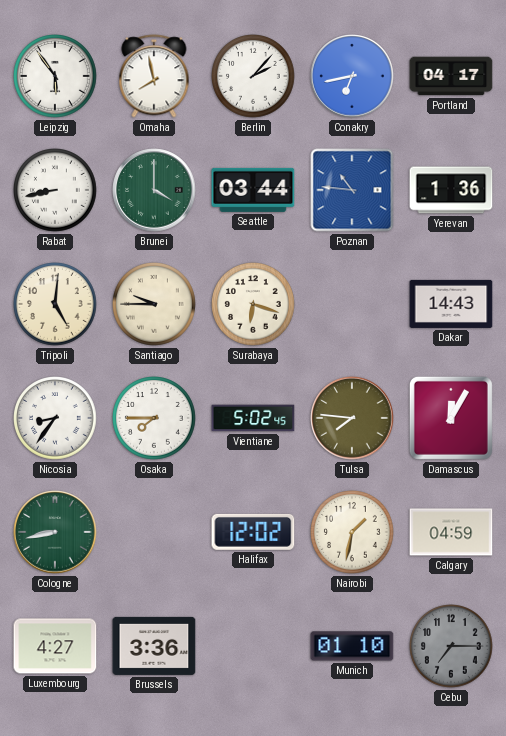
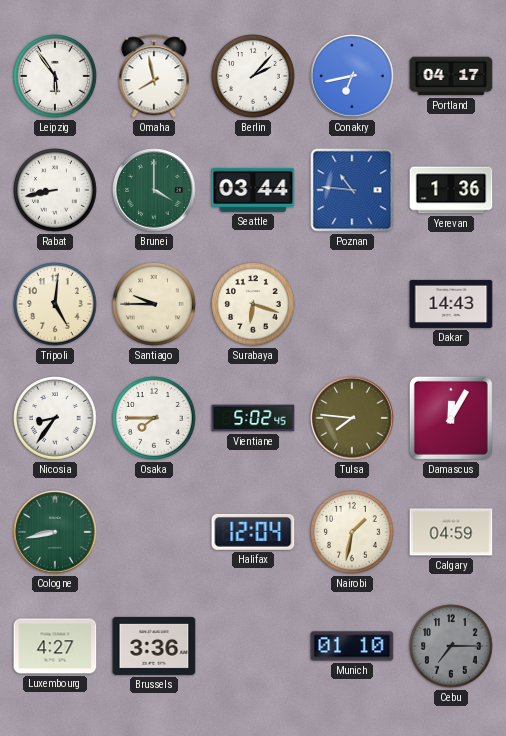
Halifax: 12:02 -> 12:04 (253, 532)
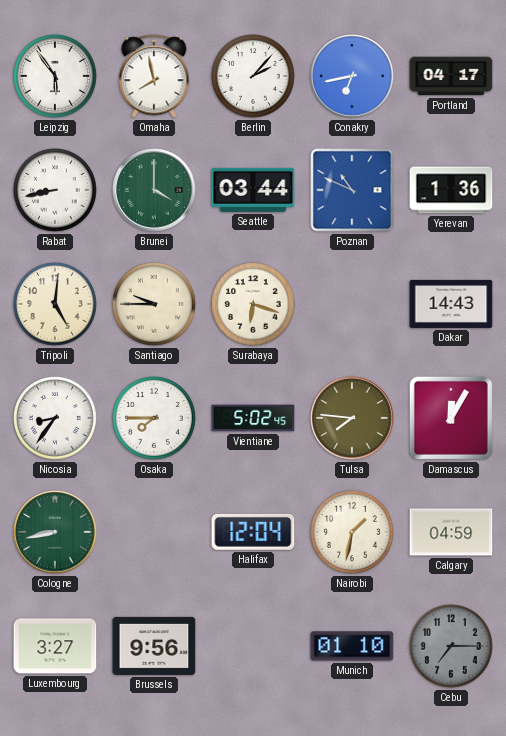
Poznan: 10:46 -> 10:49 (352, 190)
Luxembourg: 4:27 -> 3:27 (55, 646)
Brussels: 3:36 -> 9:56 (154, 646)
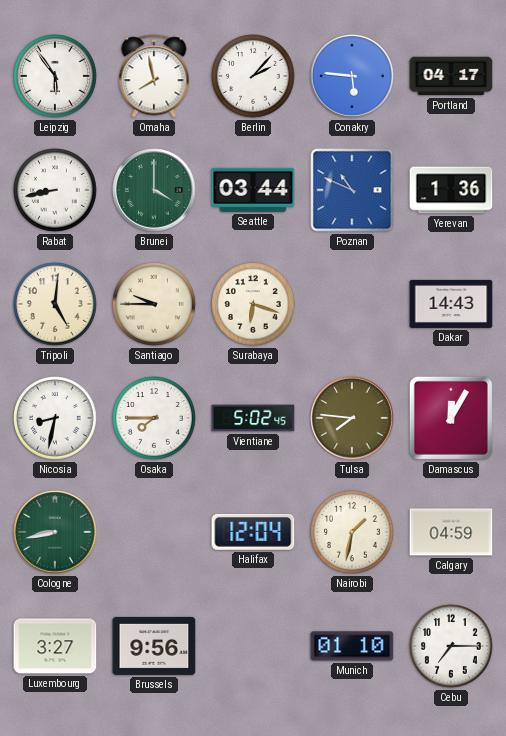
Conakry: 6:43 -> 5:46 (352, 76)
Nicosia: 8:36 -> 8:32 (56, 419)
Cebu dial: grey -> white (452, 647)
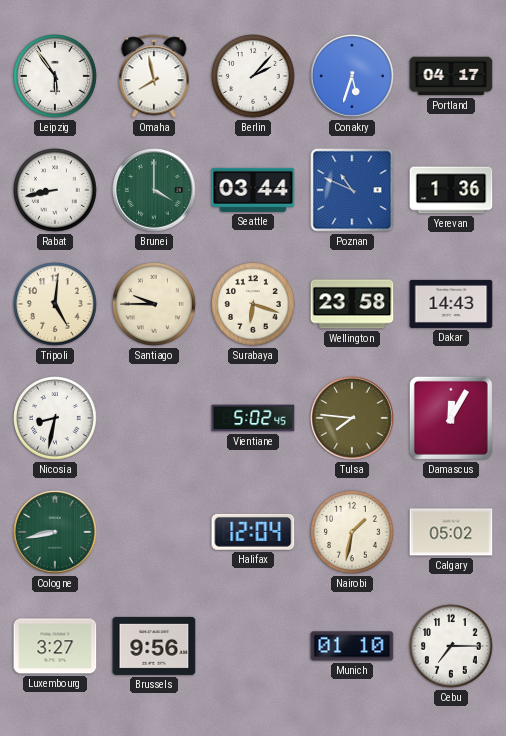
Conakry: 5:46 -> 5:33 (352, 76)
Wellington: none -> 23:58 (352, 304)
Osaka: 7:45 -> none (155, 419)
Calgary: 04:59 -> 05:02 (451, 532)
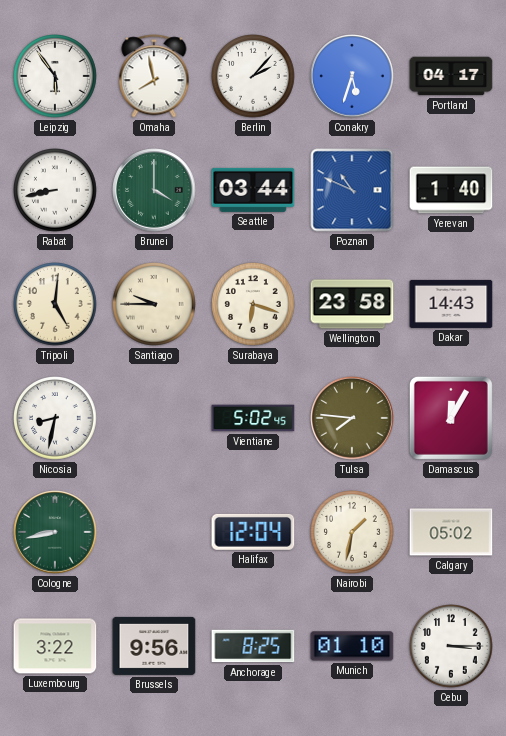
Yerevan: 1:36 -> 1:40 (451, 190)
Luxembourg: 3:27 -> 3:22 (55, 646)
Anchorage: none -> 8:25 (253, 646)
Cebu: 7:15 -> 3:15 (452, 647)
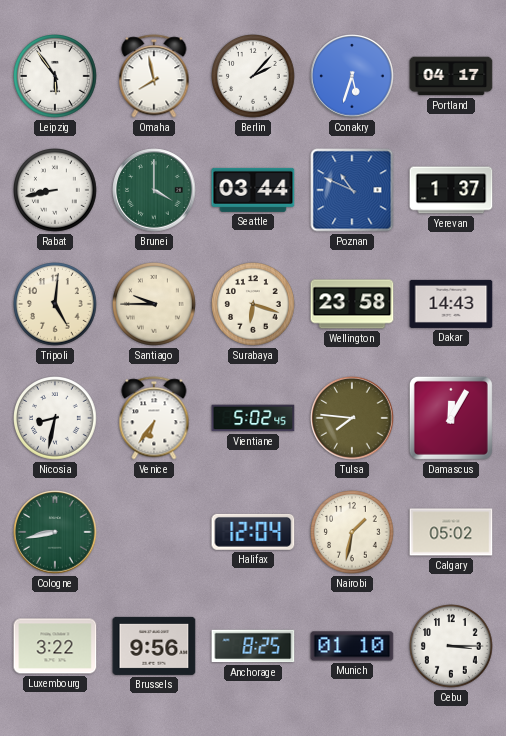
Yerevan: 1:40 -> 1:37 (451, 190)
Venice: none -> 6:36 (154, 418)
